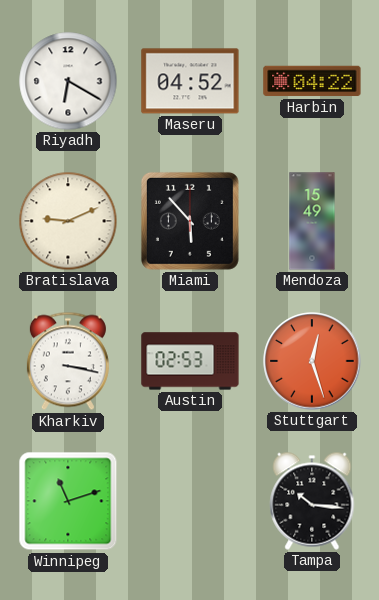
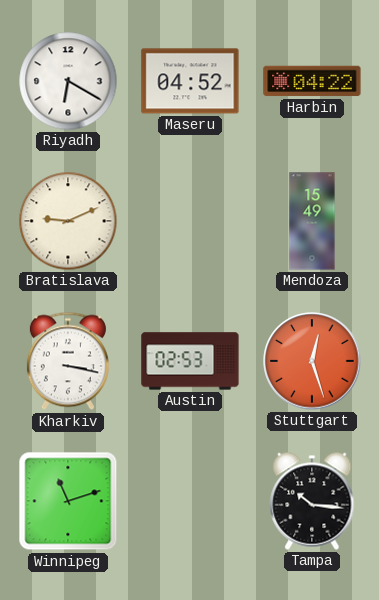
Miami: 5:53 -> none (190, 221)
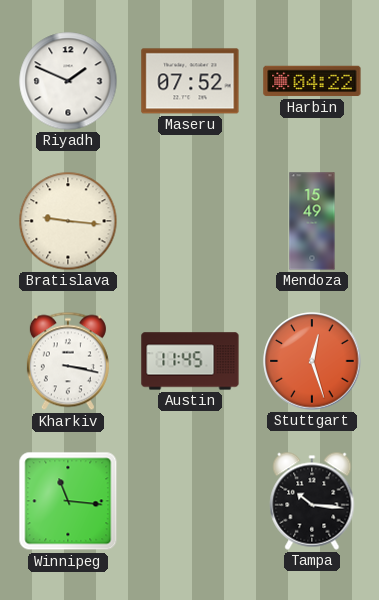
Riyadh: 6:20 -> 1:49 (68, 81)
Maseru: 04:52 -> 07:52 (190, 81)
Bratislava: 9:11 -> 9:16 (68, 221)
Austin: 02:53 -> 11:45 (190, 361)
Winnipeg: 11:12 -> 11:16 (68, 501)
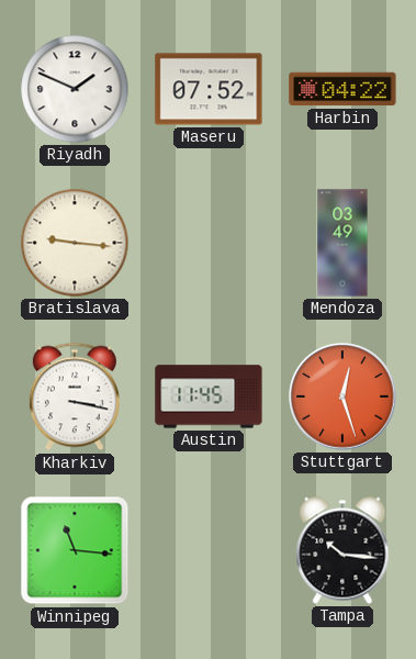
Mendoza: 15:49 -> 03:49 (342, 243)
